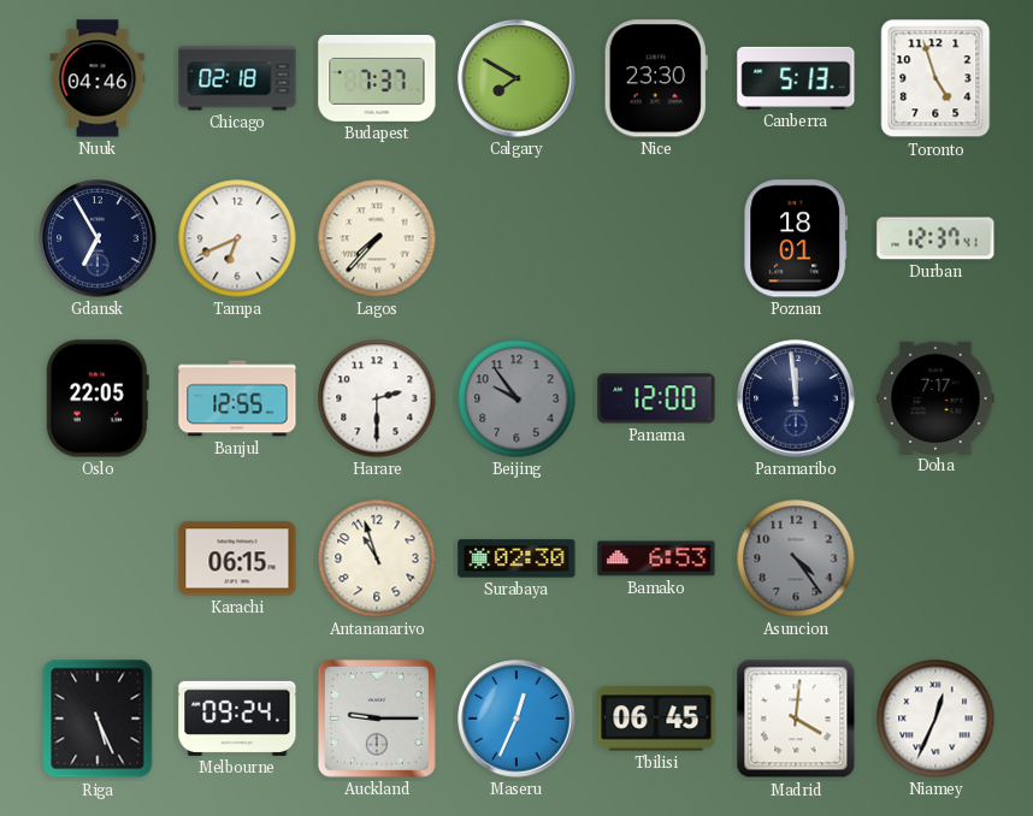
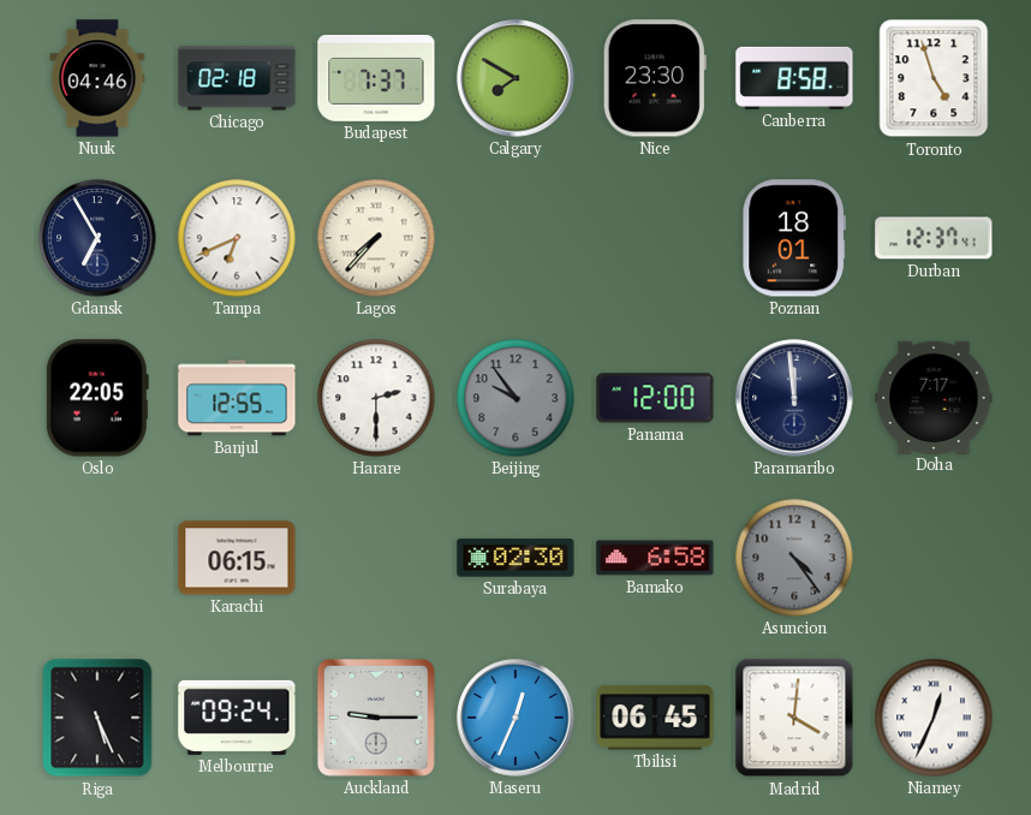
Canberra: 5:13 -> 8:58 (794, 78)
Antananarivo: 10:57 -> none (377, 558)
Bamako: 6:53 -> 6:58 (655, 558)
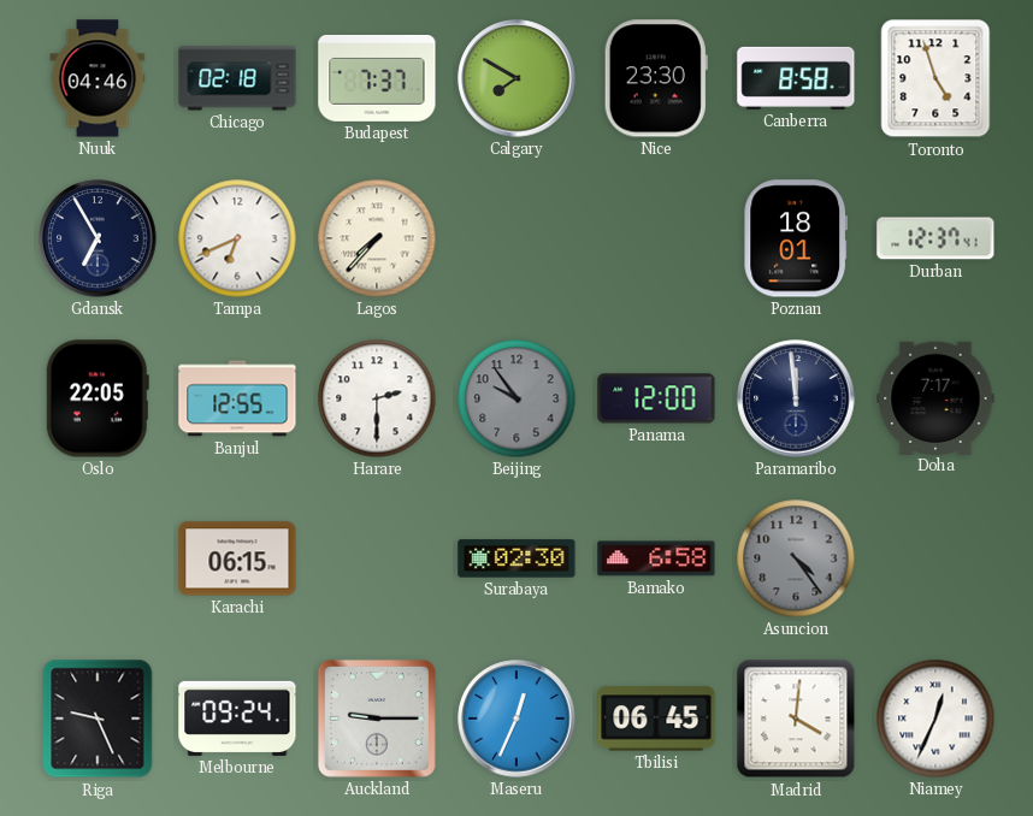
Riga: 5:26 -> 9:26 (98, 719)
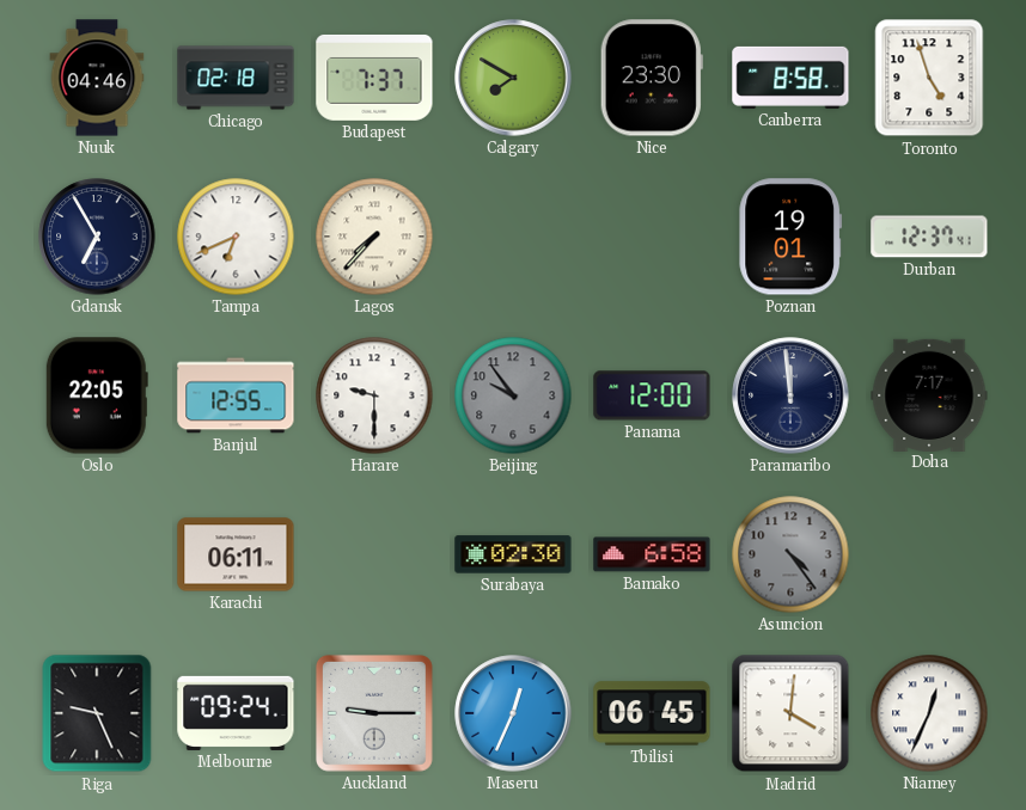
Poznan: 18:01 -> 19:01 (790, 237)
Harare: 2:30 -> 9:30 (374, 395)
Karachi: 06:15 -> 06:11 (236, 554)
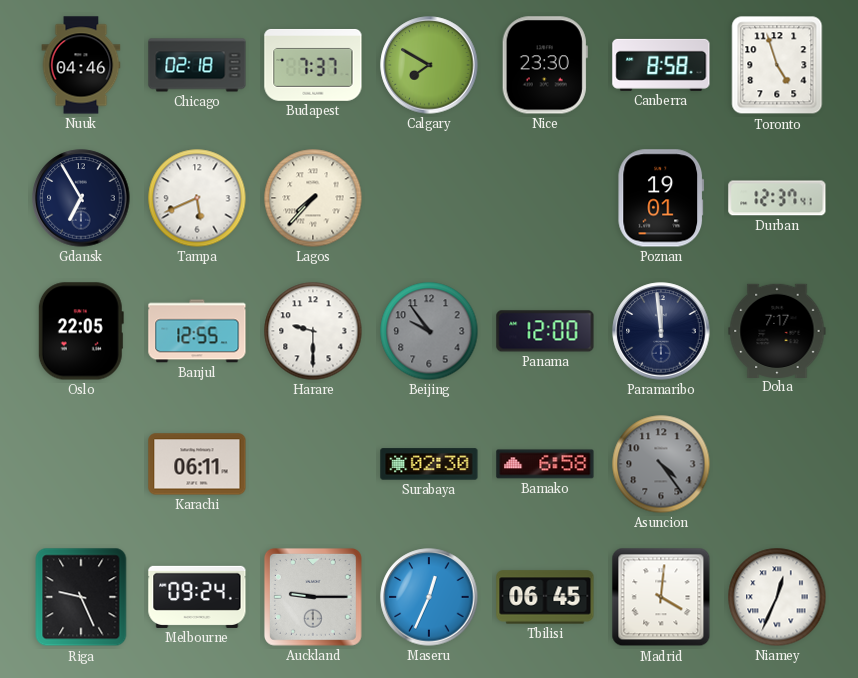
Tampa: 6:41 -> 5:41 (197, 198)
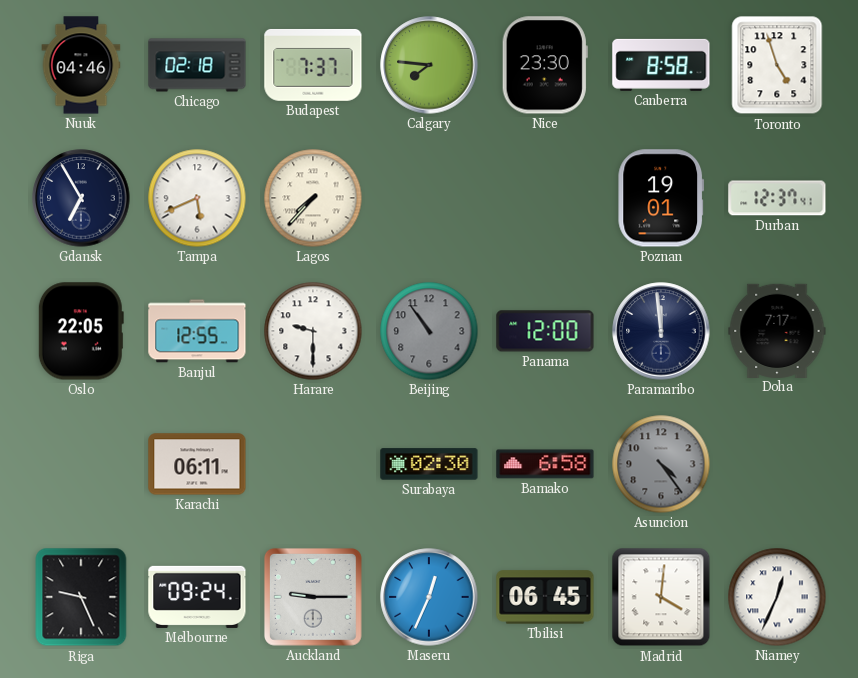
Calgary: 7:50 -> 7:46 (429, 65)
Beijing: 9:54 -> 10:54 (429, 331)
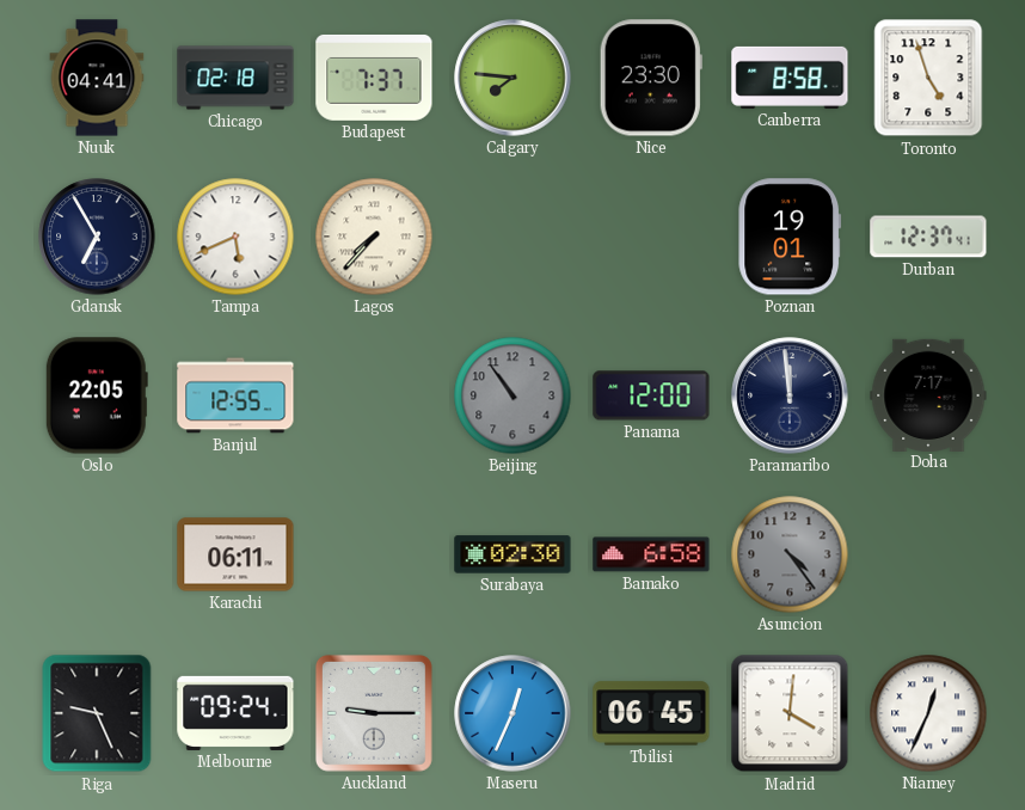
Nuuk: 04:46 -> 04:41 (97, 78)
Harare: 9:30 -> none (313, 331)
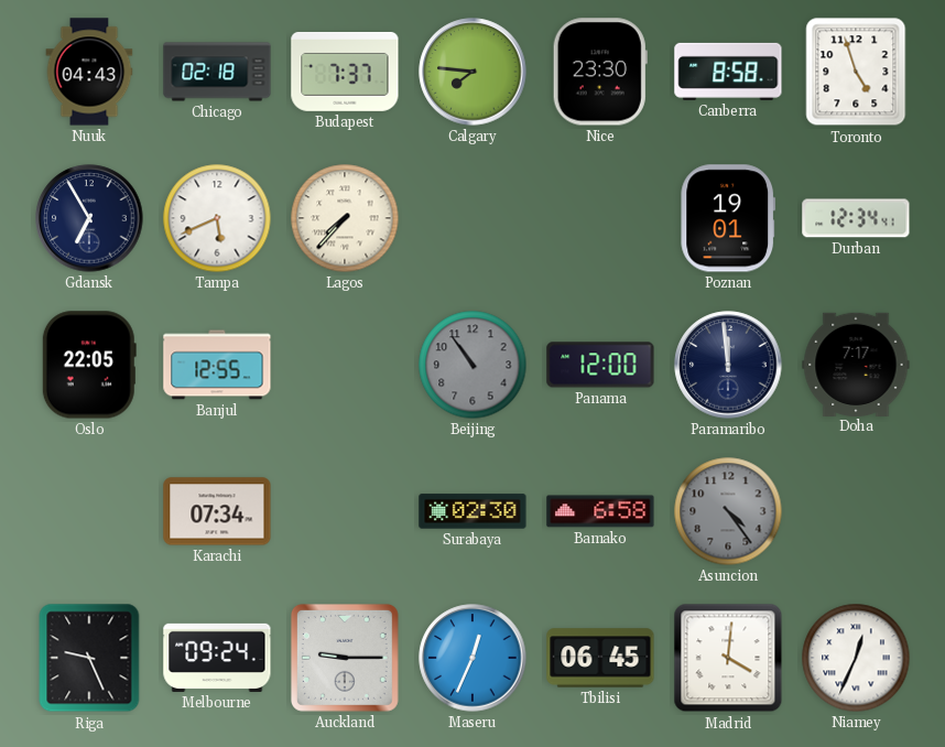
Nuuk: 04:41 -> 04:43 (89, 72)
Durban: 12:37 -> 12:34 (856, 218)
Karachi: 06:11 -> 07:34 (217, 511)
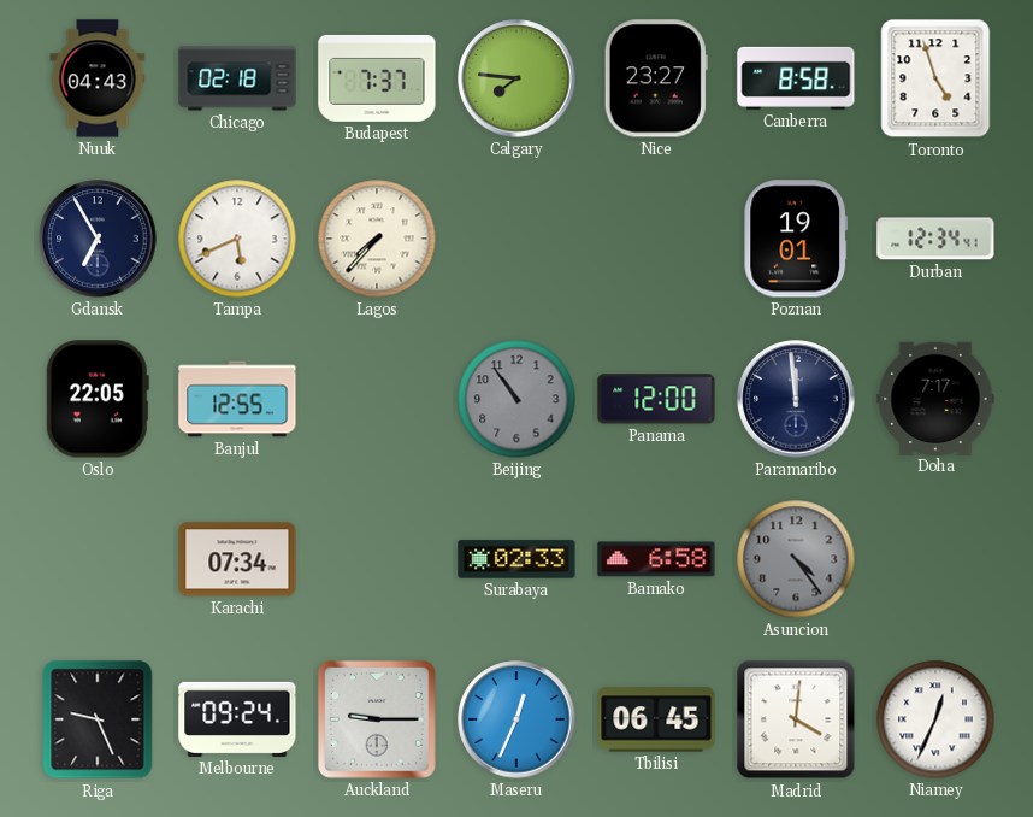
Nice: 23:30 -> 23:27 (656, 78)
Surabaya: 02:30 -> 02:33 (516, 559)
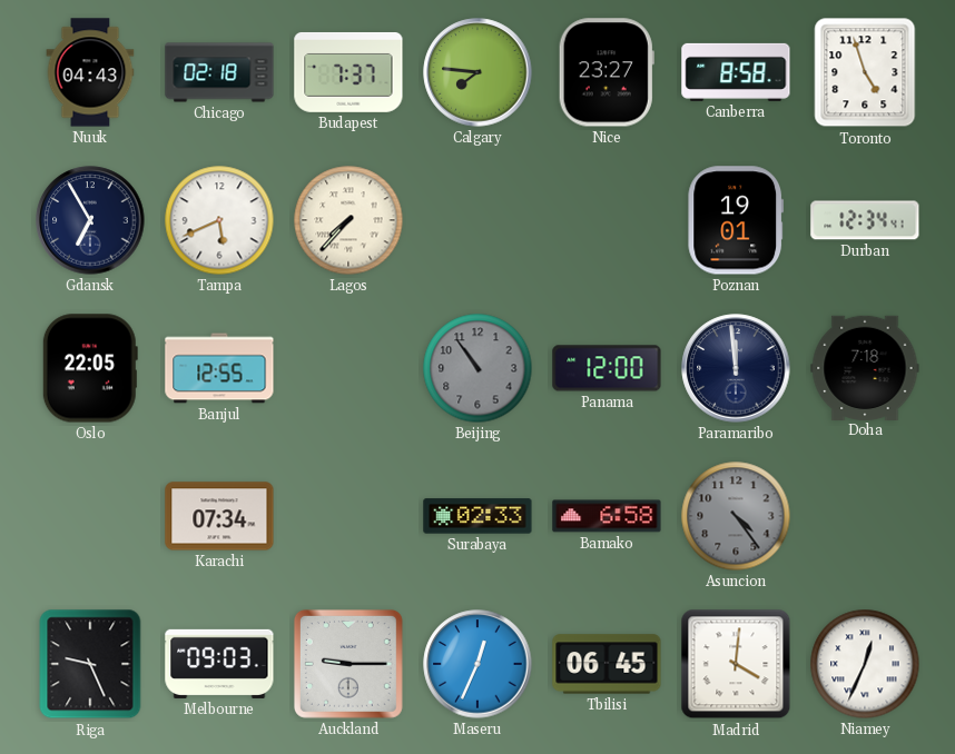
Doha: 7:17 -> 7:18 (865, 367)
Melbourne: 09:24 -> 09:03 (219, 664)
